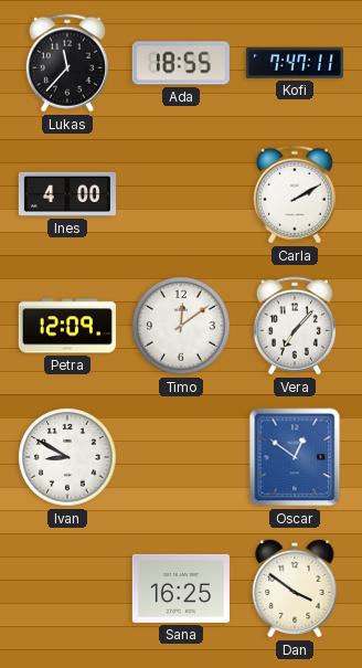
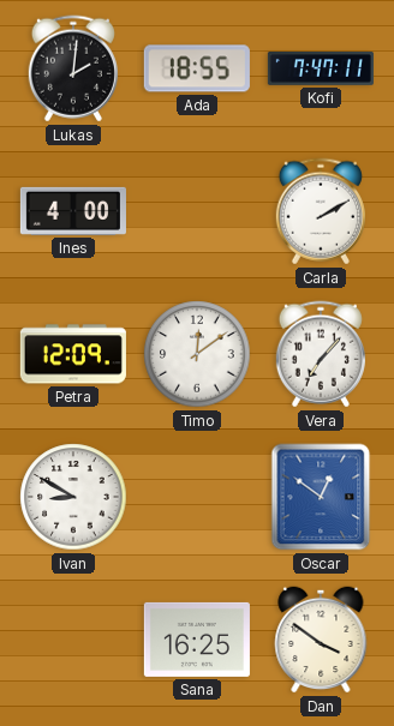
Lukas: 11:37 -> 2:01 (73, 68)
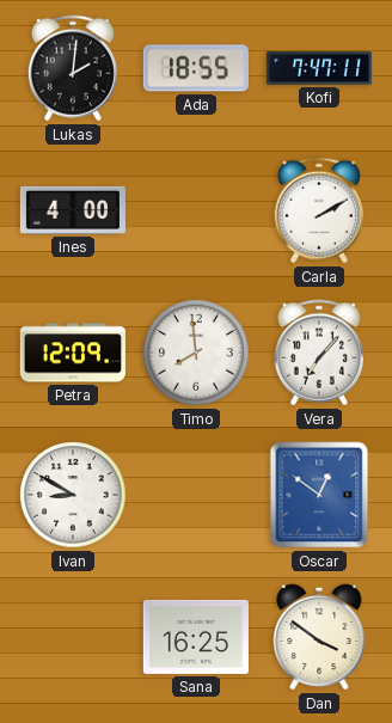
Timo: 12:09 -> 7:59 (196, 353)
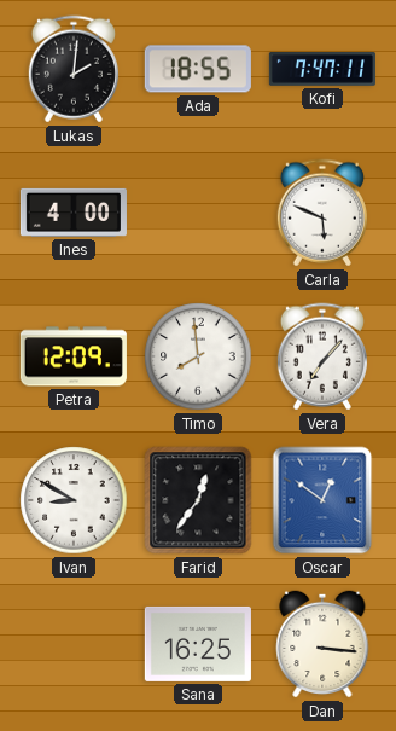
Carla: 2:10 -> 5:49 (322, 213)
Farid: none -> 12:36 (198, 500)
Dan: 3:51 -> 3:16 (322, 644)
